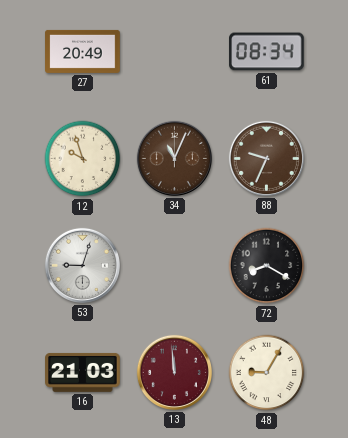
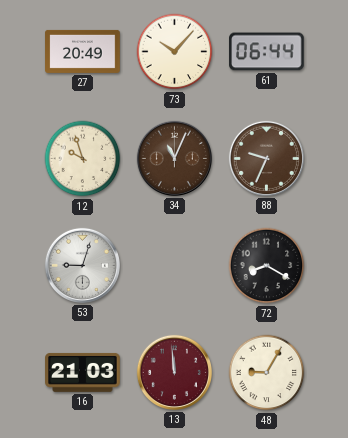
73: none -> 10:07 (175, 52)
61: 08:34 -> 06:44 (267, 52)
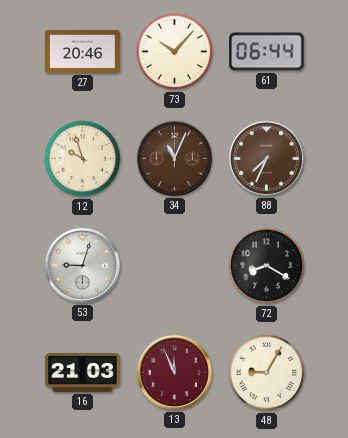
27: 20:49 -> 20:46 (83, 51)
88: 9:34 -> 7:34 (266, 158)
13: 11:59 -> 11:56 (174, 372)
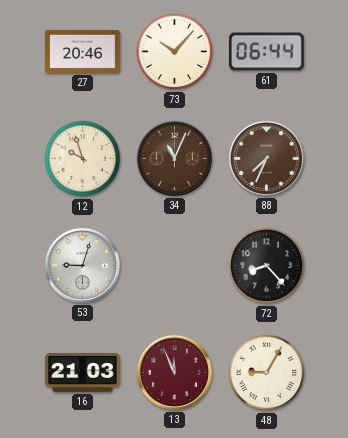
72: 8:20 -> 8:23 (267, 266)
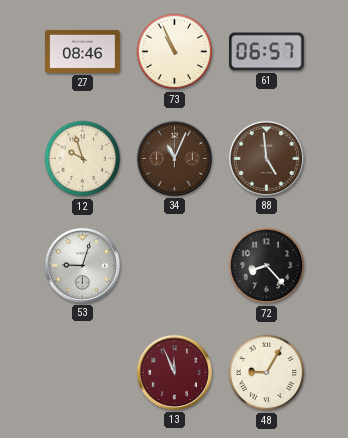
27: 20:46 -> 08:46 (83, 51)
73: 10:07 -> 10:56 (175, 52)
61: 06:44 -> 06:57 (267, 52)
88: 7:34 -> 4:59 (266, 158)
16: 21:03 -> none (83, 372)
